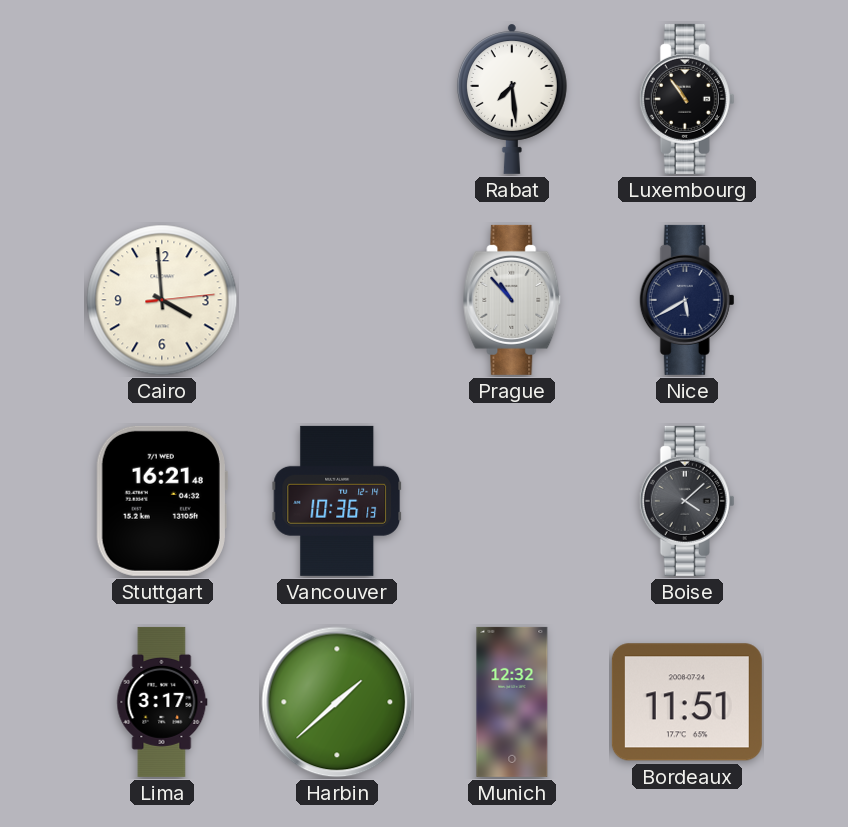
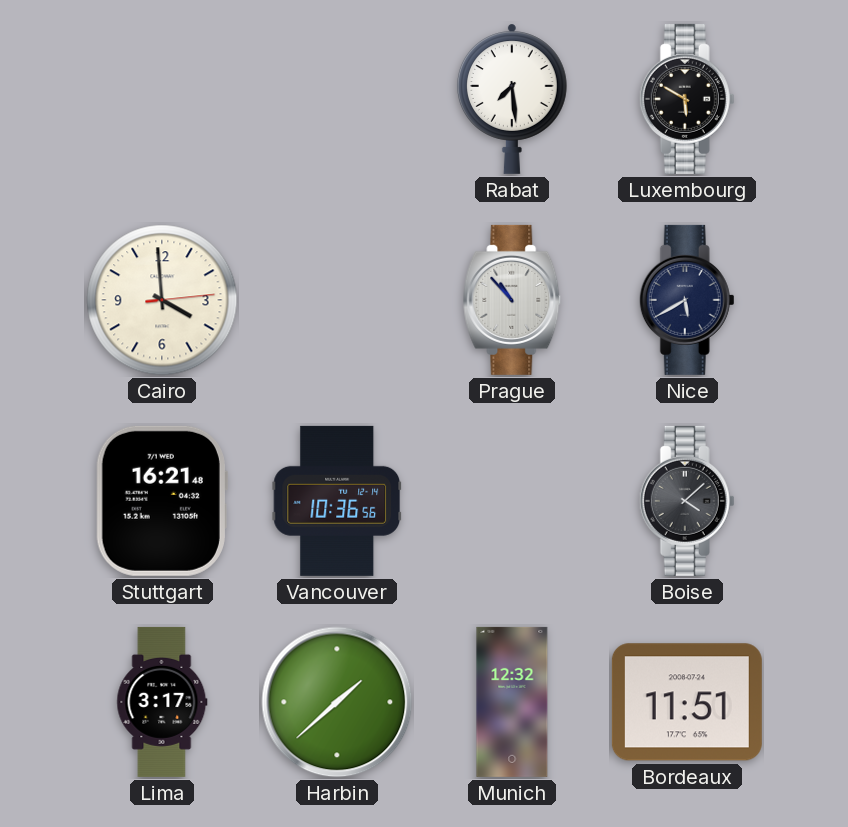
Luxembourg: 10:54 -> 5:50 (687, 99)
Vancouver: 10:36:13 -> 10:36:56 (337, 501)
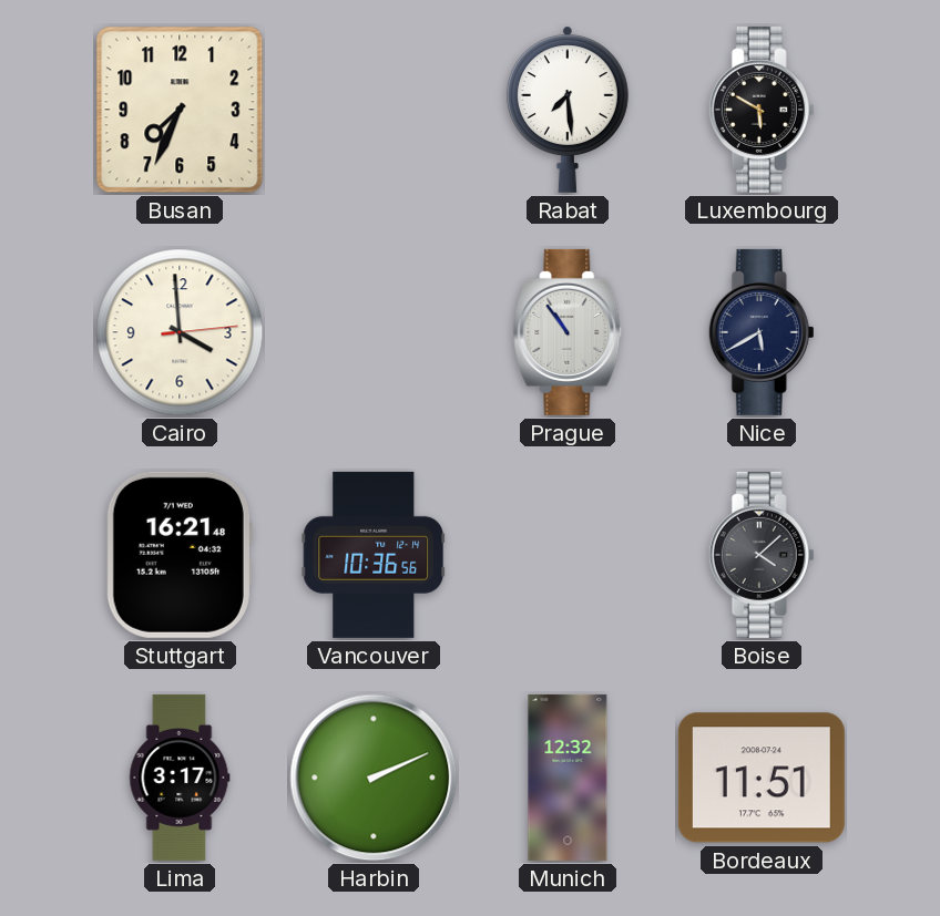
Busan: none -> 7:34 (180, 110)
Prague: 10:53 -> 10:54 (568, 332)
Harbin: 1:38 -> 2:11 (374, 778)
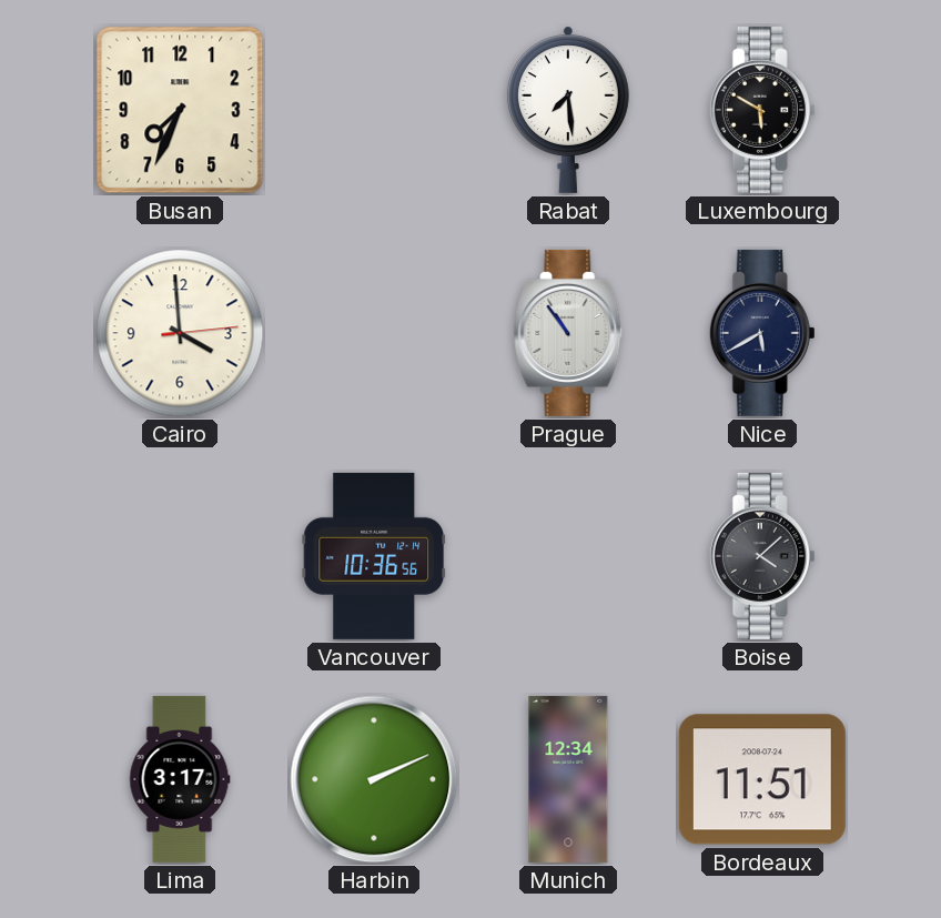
Stuttgart: 16:21 -> none (180, 555)
Munich: 12:32 -> 12:34 (568, 779)
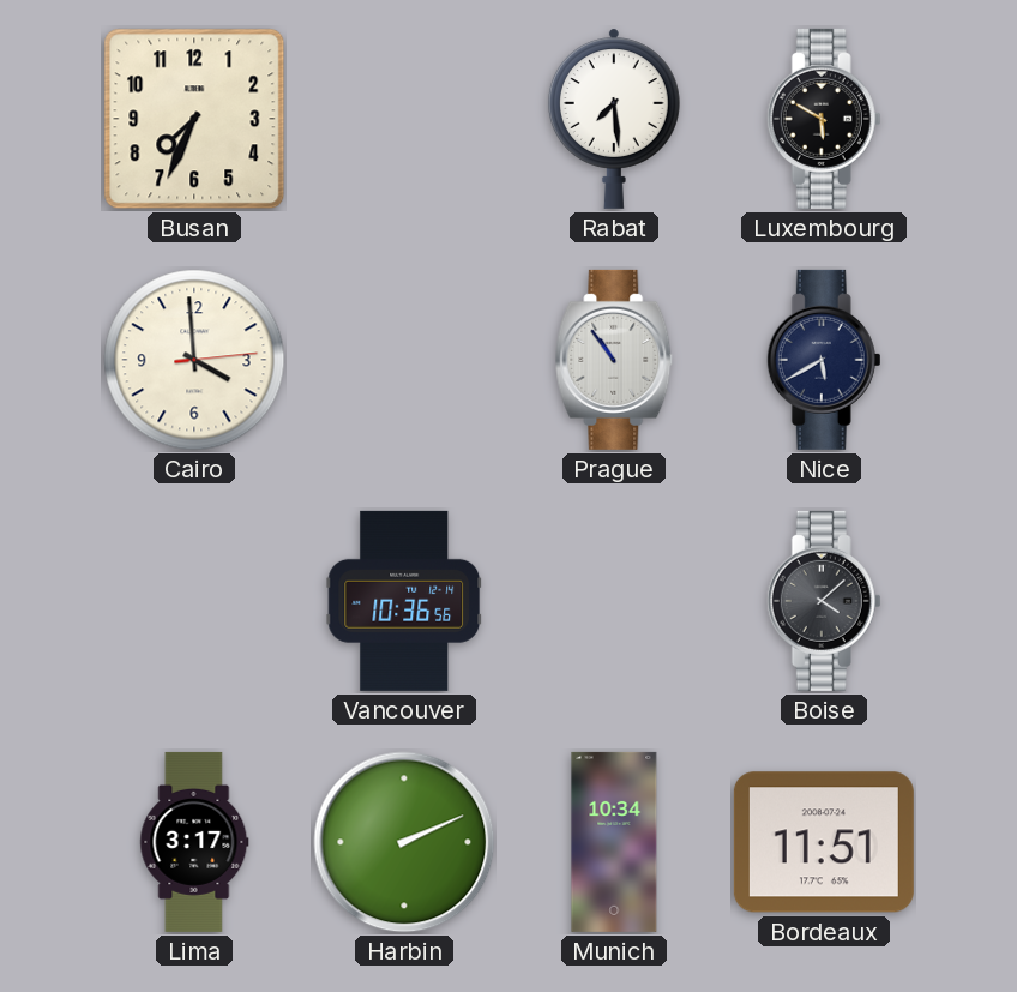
Munich: 12:34 -> 10:34 (614, 842)
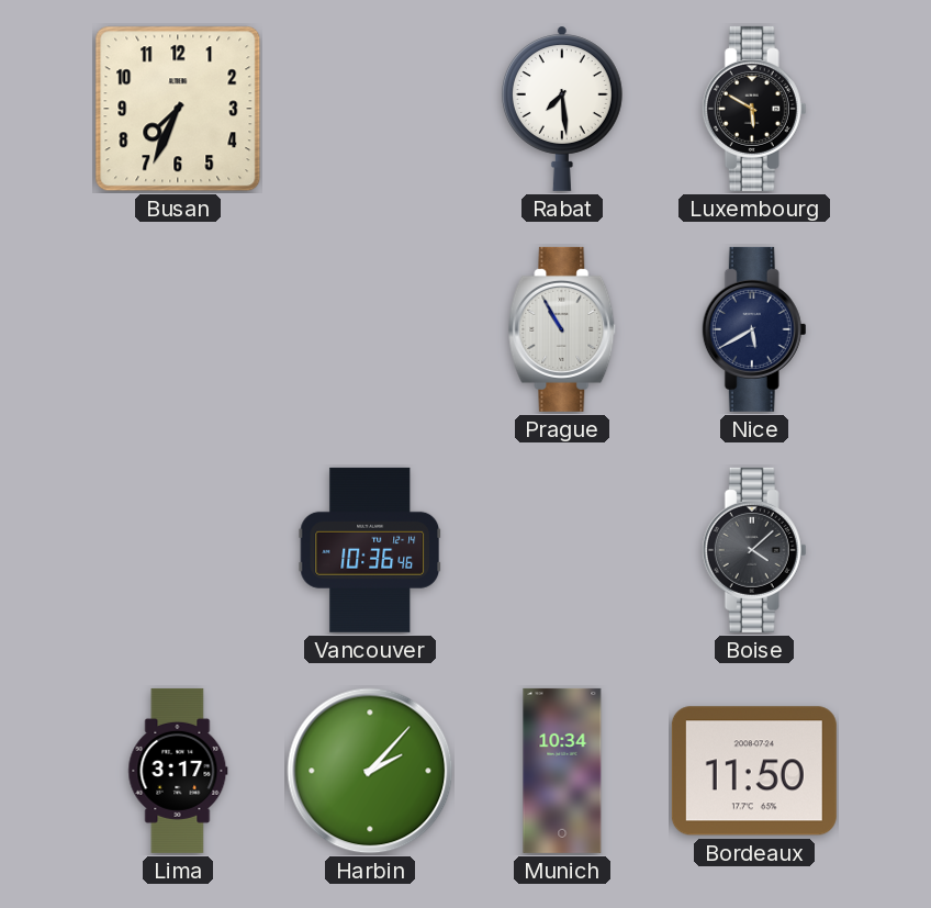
Cairo: 3:59 -> none (194, 360)
Prague: 10:54 -> 10:55 (562, 329)
Vancouver: 10:36:56 -> 10:36:46 (370, 550)
Harbin: 2:11 -> 2:07 (370, 771)
Bordeaux: 11:51 -> 11:50 (754, 771)
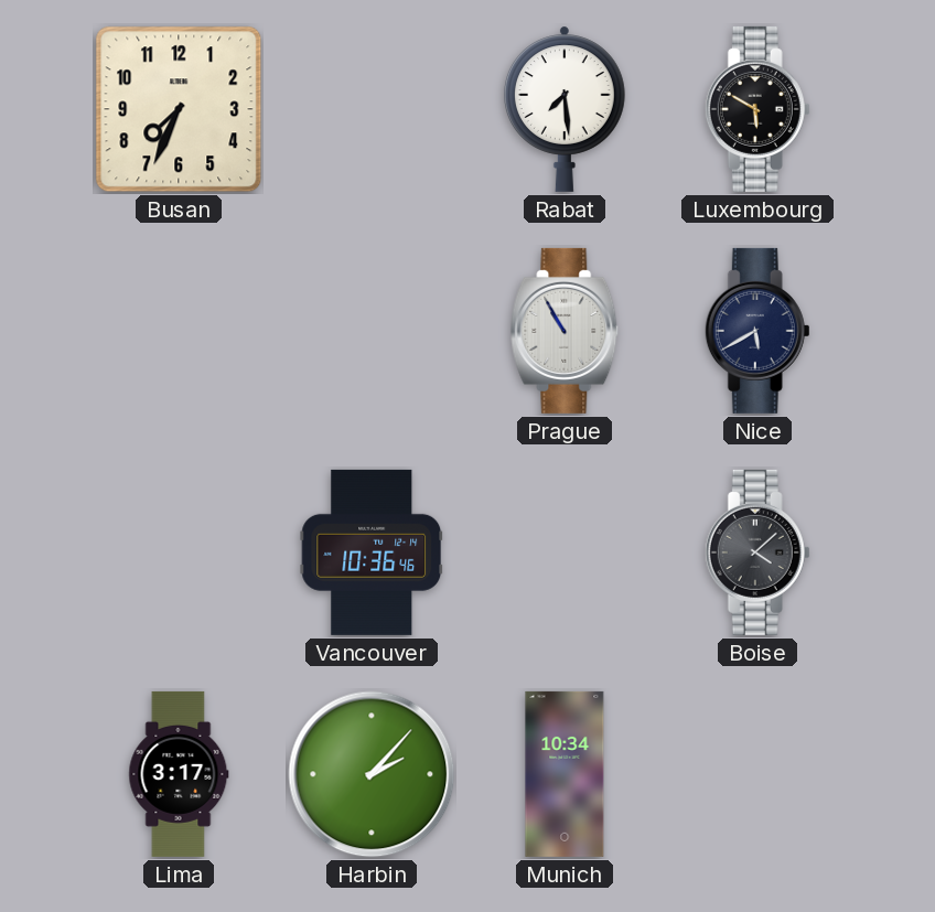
Bordeaux: 11:50 -> none (754, 771)
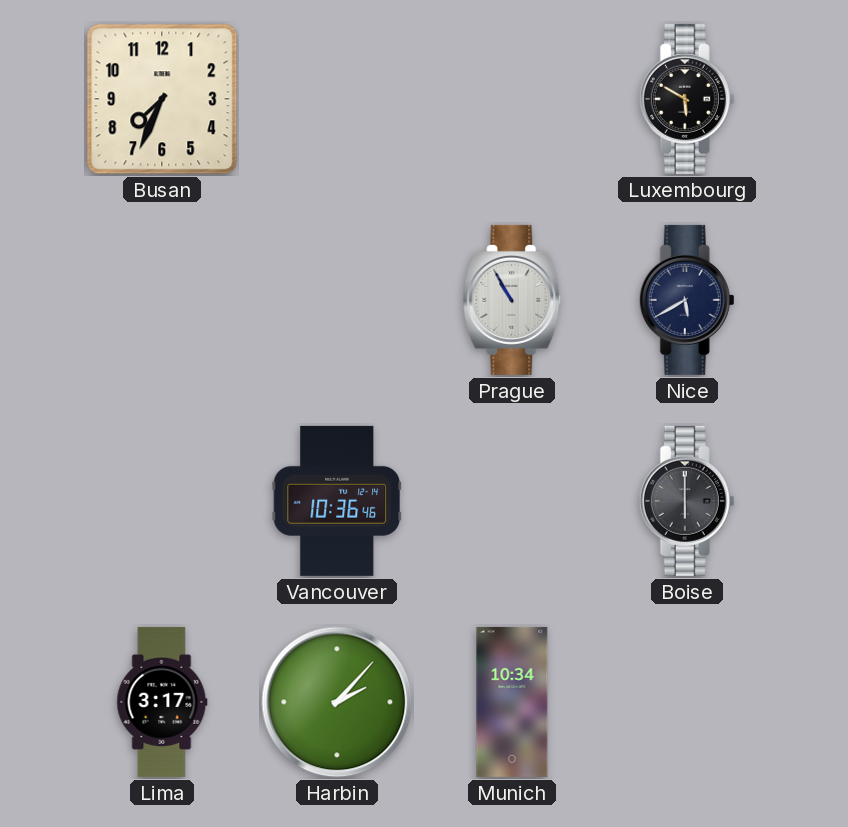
Rabat: 7:29 -> none (565, 109)
Boise: 4:08 -> 6:00 (687, 501)
